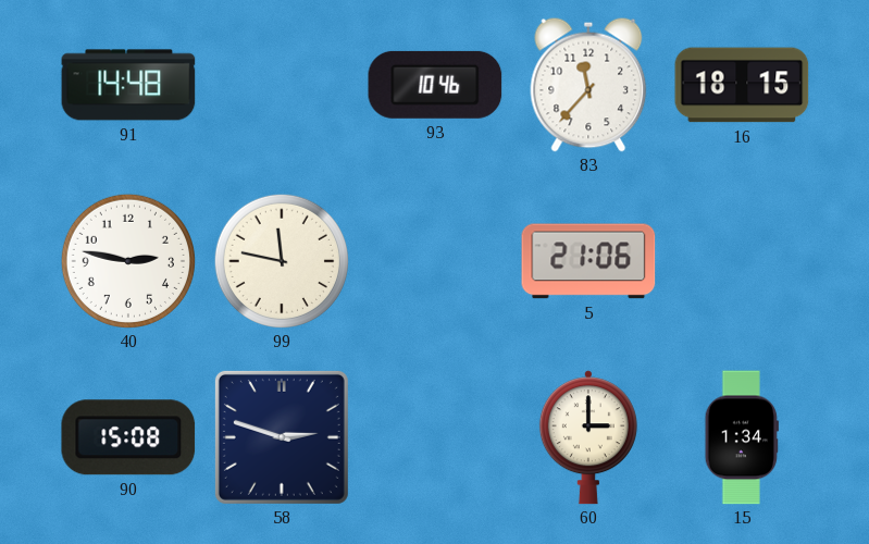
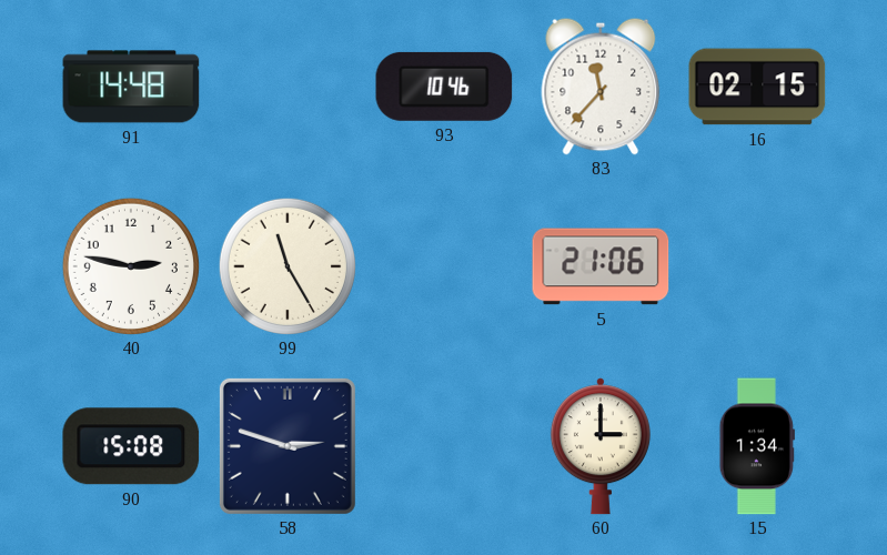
16: 18:15 -> 02:15 (757, 87)
99: 11:47 -> 11:25 (288, 266)
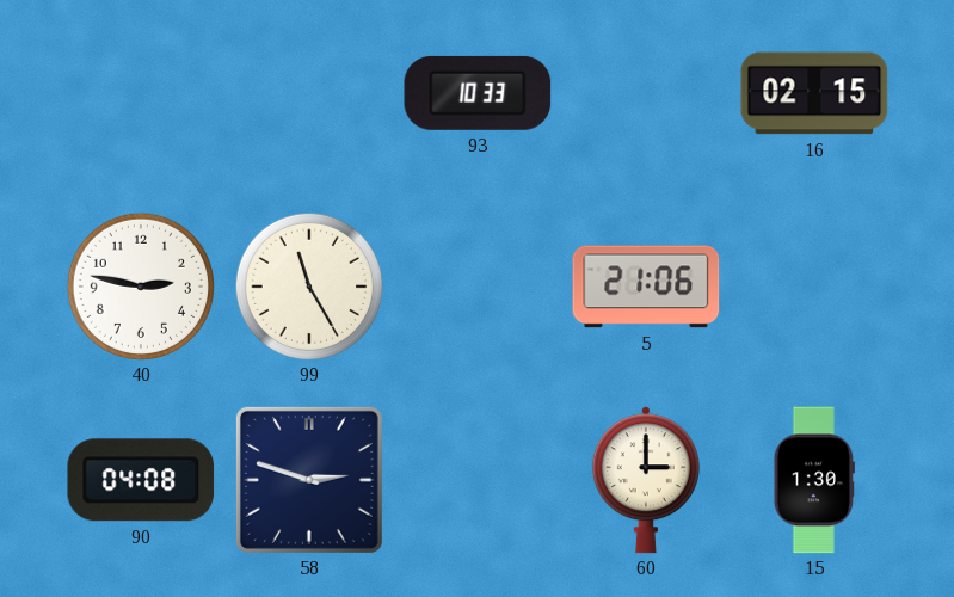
91: 14:48 -> none (131, 87)
93: 10:46 -> 10:33 (478, 93)
83: 11:37 -> none (601, 87)
90: 15:08 -> 04:08 (141, 480)
15: 1:34 -> 1:30 (814, 480)
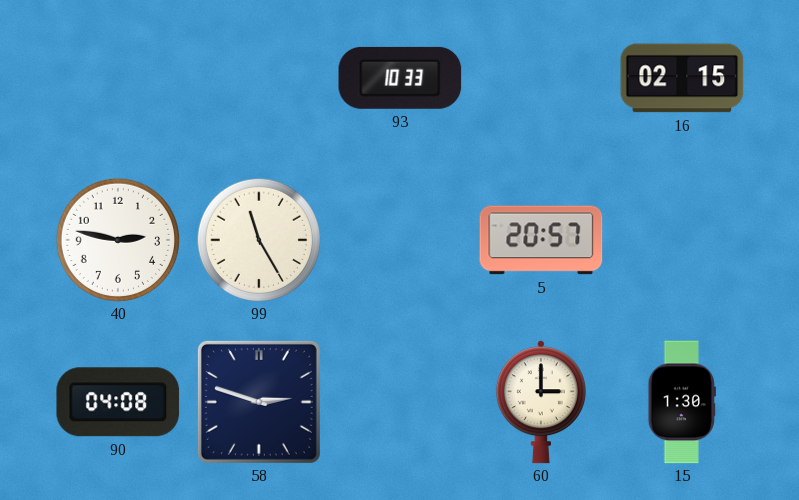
5: 21:06 -> 20:57 (541, 240)
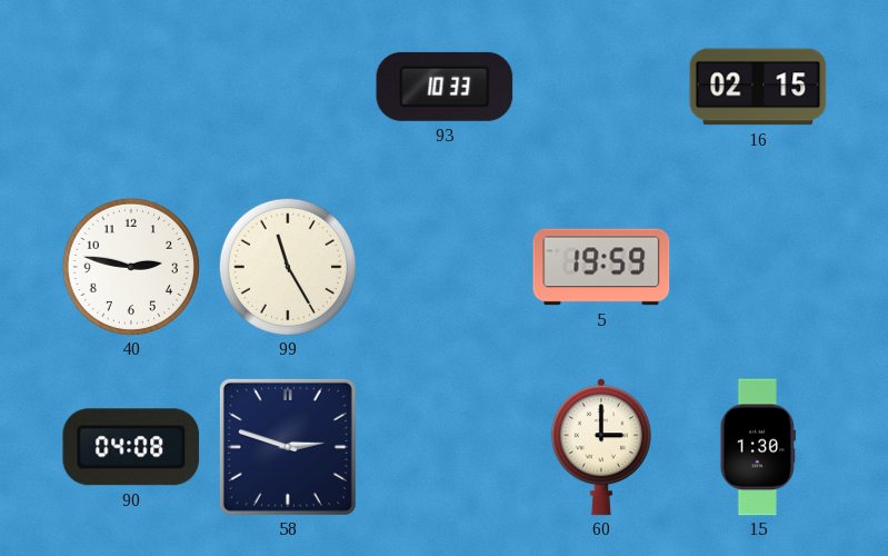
5: 20:57 -> 19:59 (601, 267)
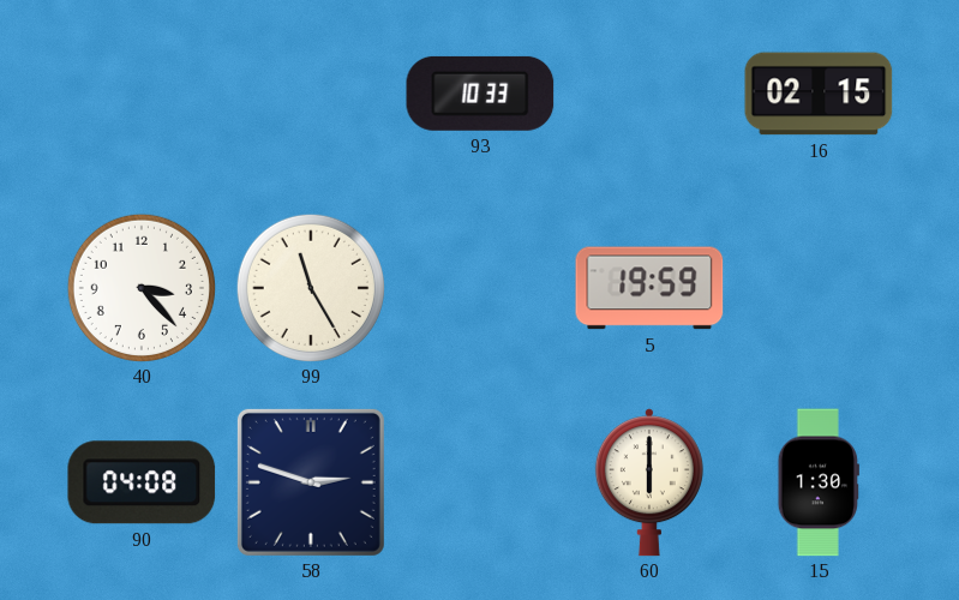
40: 2:47 -> 3:23 (142, 288)
60: 3:00 -> 6:00 (649, 482)
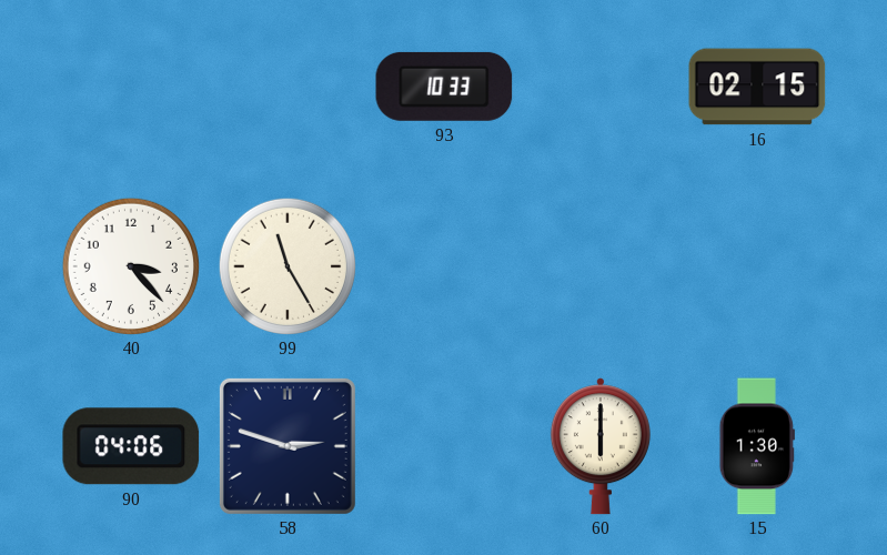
5: 19:59 -> none (649, 288)
90: 04:08 -> 04:06 (131, 446)
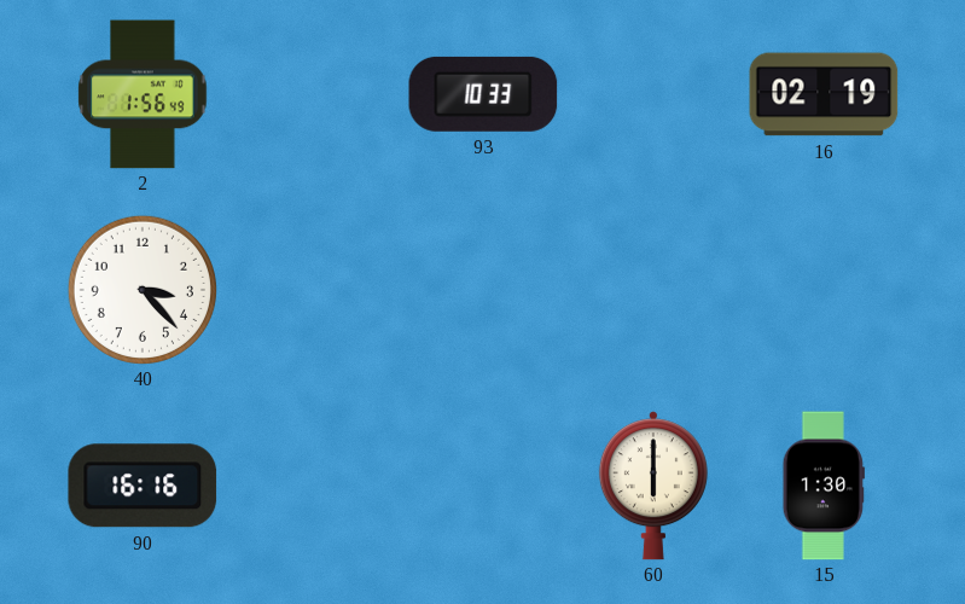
2: none -> 1:56 (143, 94)
16: 02:15 -> 02:19 (824, 94)
99: 11:25 -> none (288, 266)
90: 04:06 -> 16:16 (143, 486)
58: 2:48 -> none (288, 446)
